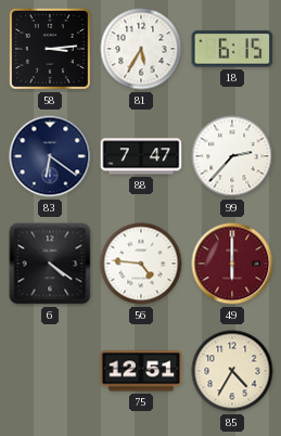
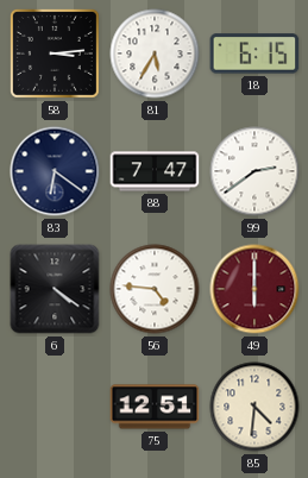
99: 2:37 -> 2:39 (254, 171)
85: 4:35 -> 4:31 (254, 407)
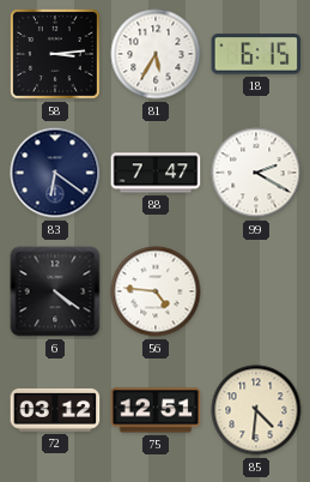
99: 2:39 -> 2:20 (256, 173)
49: 6:00 -> none (254, 289)
72: none -> 03:12 (55, 410)
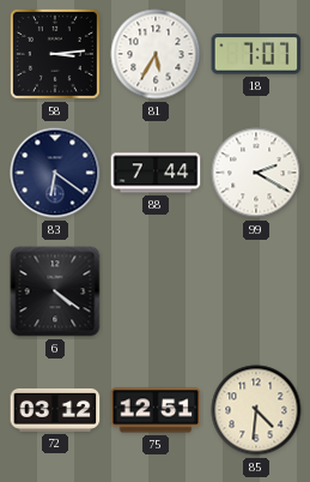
18: 6:15 -> 7:07 (256, 54)
88: 7:47 -> 7:44 (156, 173)
56: 4:46 -> none (156, 291)
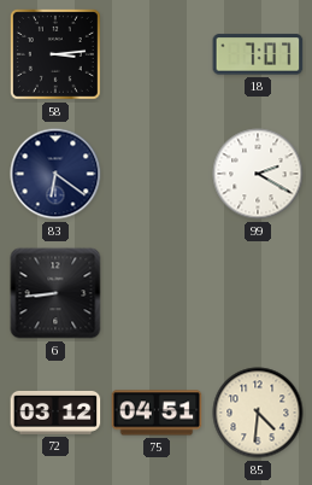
81: 5:35 -> none (156, 54)
88: 7:44 -> none (156, 173)
6: 4:21 -> 8:44 (55, 293)
75: 12:51 -> 04:51 (157, 413)
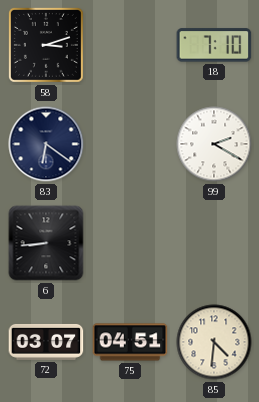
58: 3:14 -> 3:12 (46, 45)
18: 7:07 -> 7:10 (214, 45)
72: 03:12 -> 03:07 (46, 342)
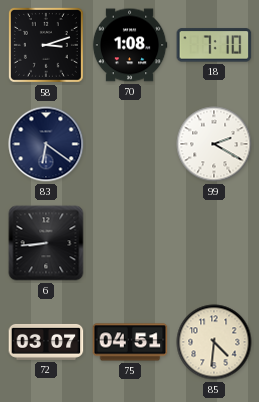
70: none -> 1:08 (130, 45)
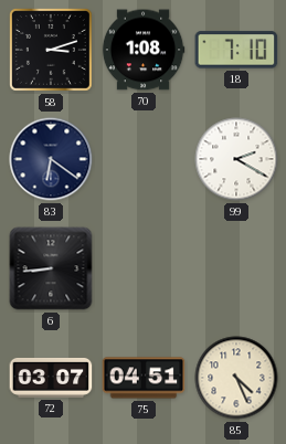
85: 4:31 -> 4:26 (236, 378)
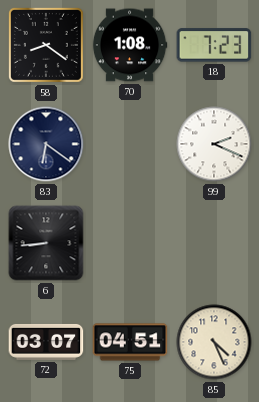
58: 3:12 -> 8:21 (46, 45)
18: 7:10 -> 7:23 (214, 45)
99: 2:20 -> 2:19 (214, 144)
